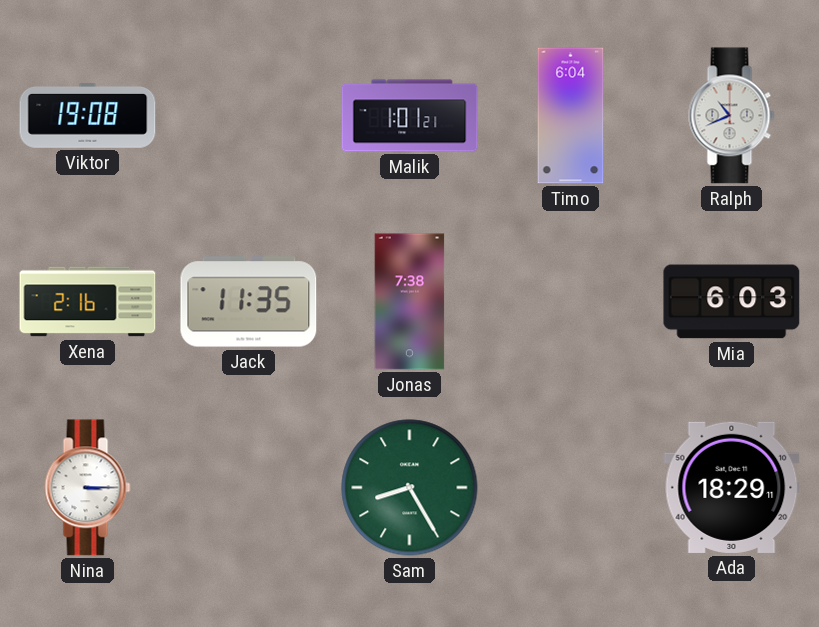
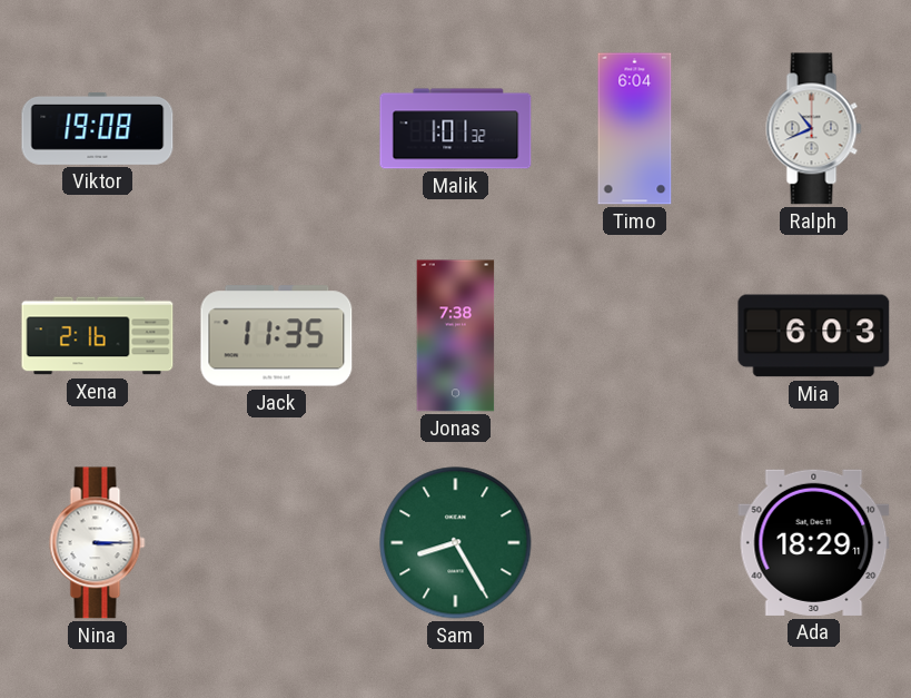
Malik: 1:01:21 -> 1:01:32 (456, 129)
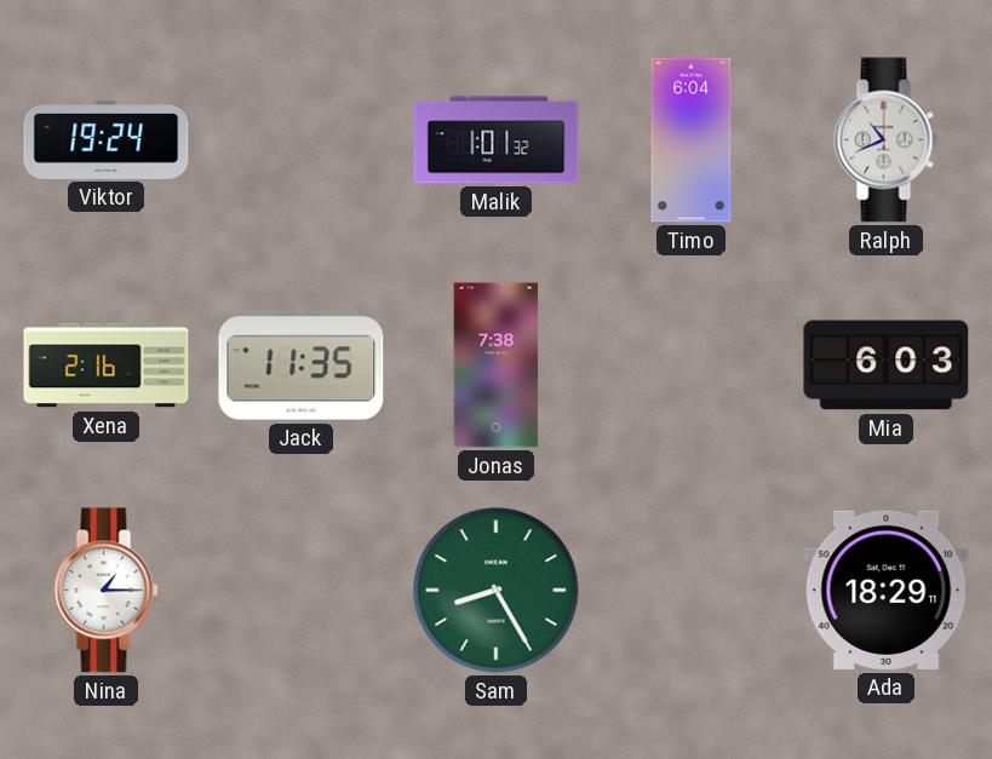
Viktor: 19:08 -> 19:24 (107, 140)
Nina: 3:15 -> 1:15 (107, 591)
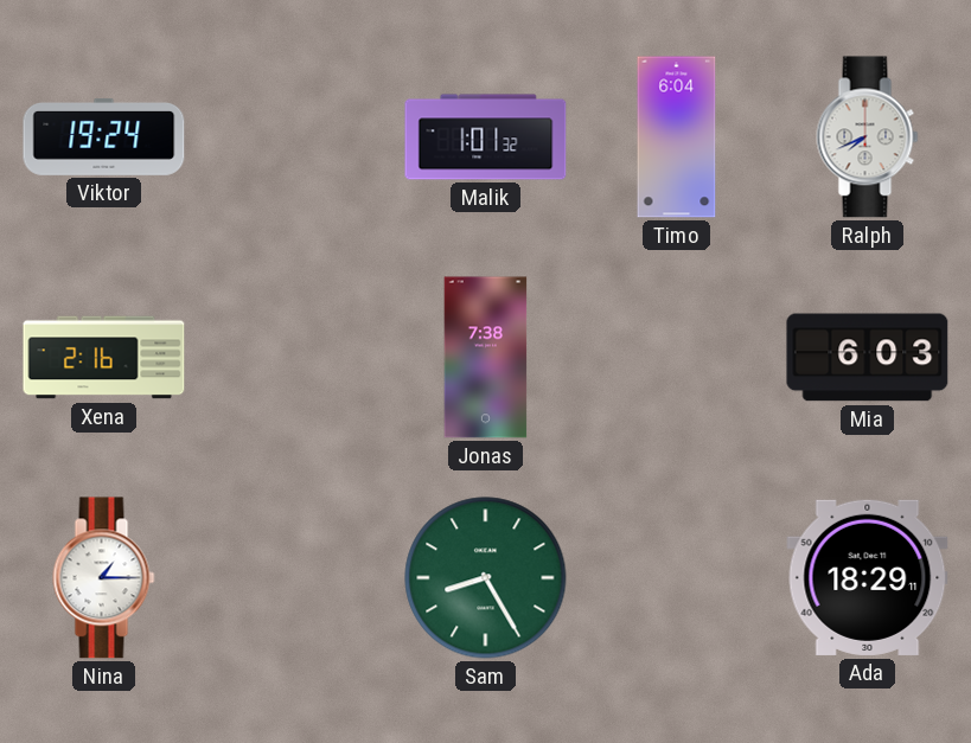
Ralph: 10:41 -> 7:41 (868, 137)
Jack: 11:35 -> none (302, 366)
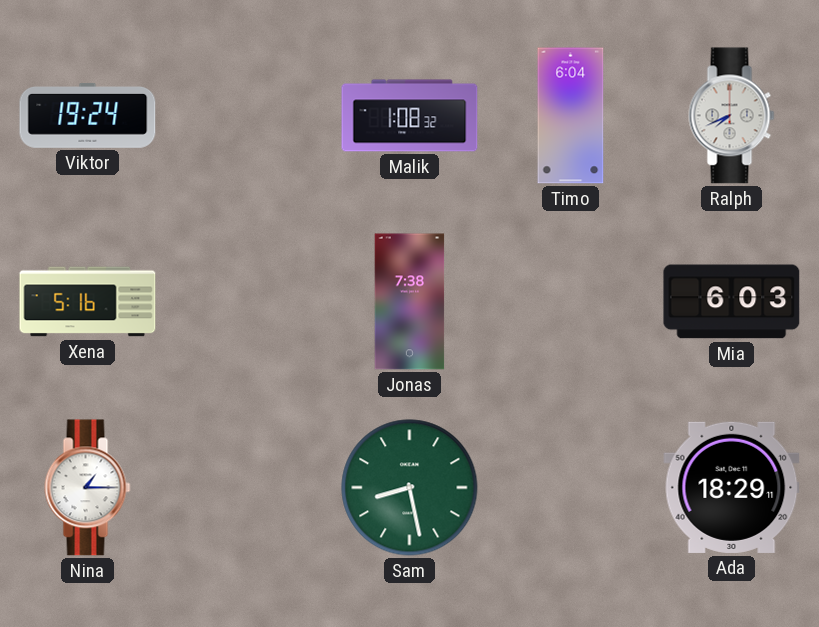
Malik: 1:01 -> 1:08 (410, 116)
Xena: 2:16 -> 5:16 (88, 302)
Sam: 8:25 -> 8:28 (410, 488)
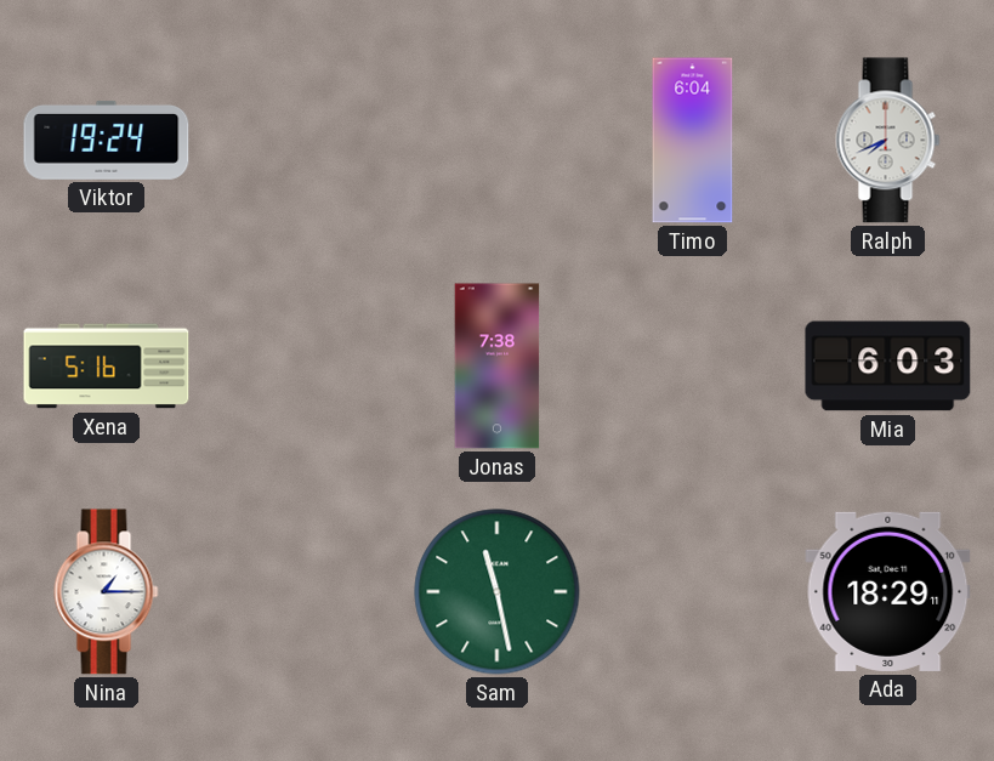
Malik: 1:08 -> none (410, 116)
Sam: 8:28 -> 11:28 (498, 592)
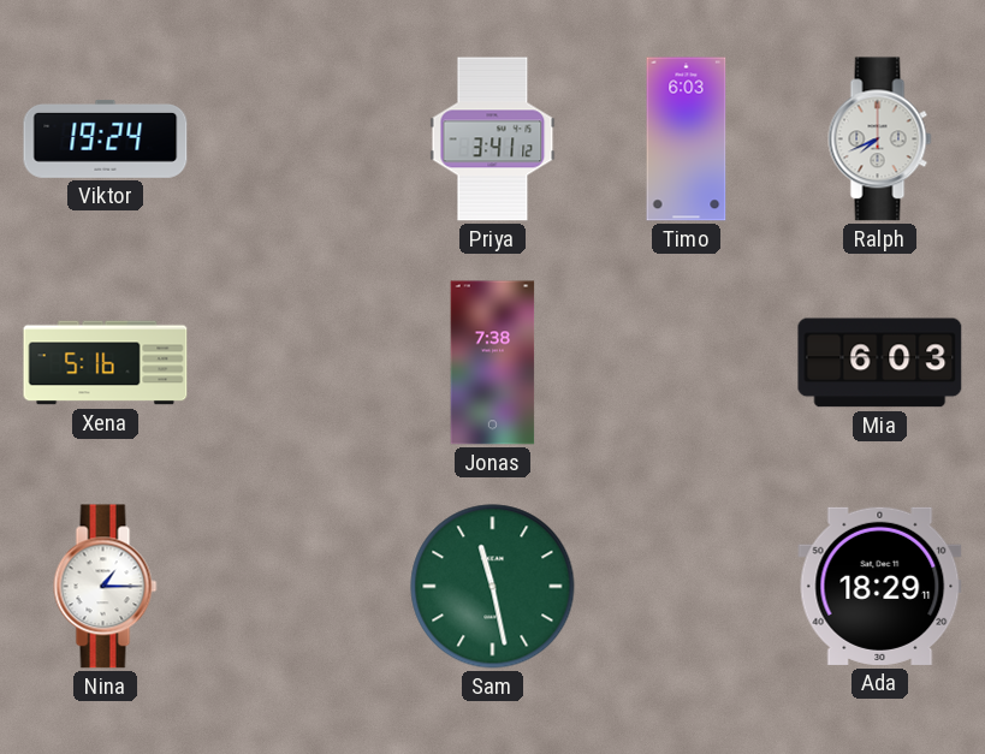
Priya: none -> 3:41 (493, 139)
Timo: 6:04 -> 6:03 (687, 139)
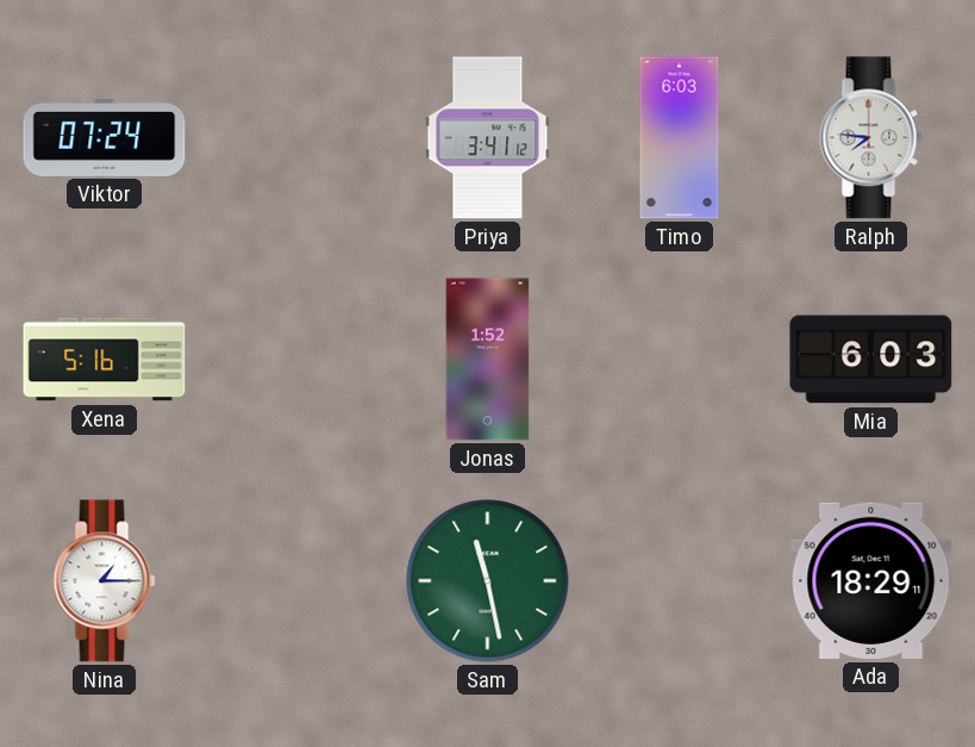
Viktor: 19:24 -> 07:24 (105, 138)
Ralph: 7:41 -> 7:46 (871, 138)
Jonas: 7:38 -> 1:52 (488, 360)
